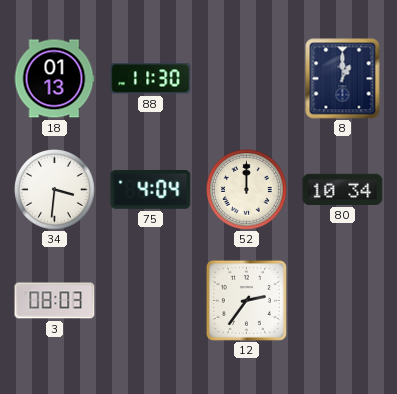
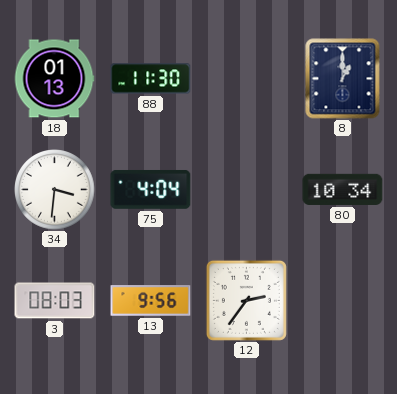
52: 12:00 -> none (247, 190)
13: none -> 9:56 (151, 301)
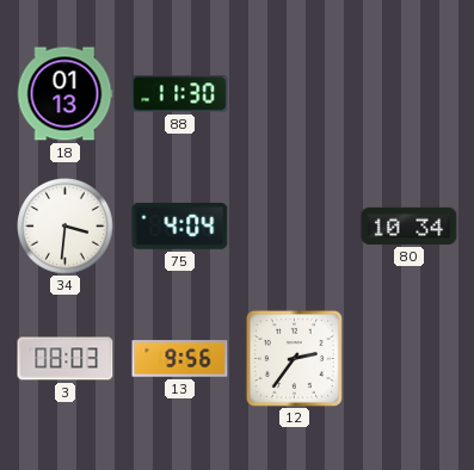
8: 1:00 -> none (343, 79)
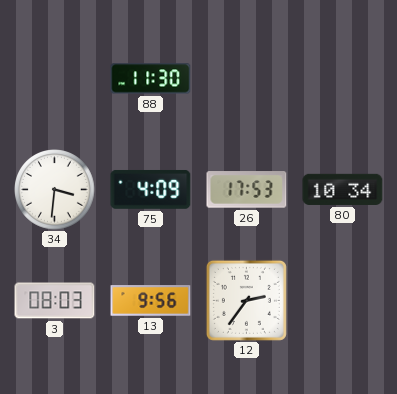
18: 01:13 -> none (64, 94)
75: 4:04 -> 4:09 (151, 189)
26: none -> 17:53 (247, 190)
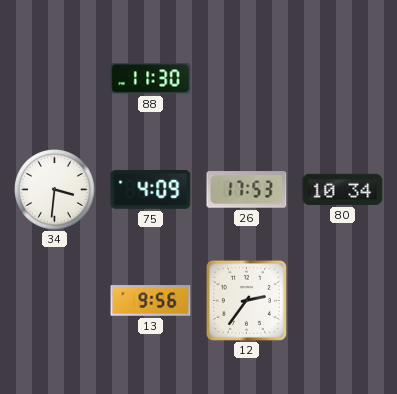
3: 08:03 -> none (55, 301)
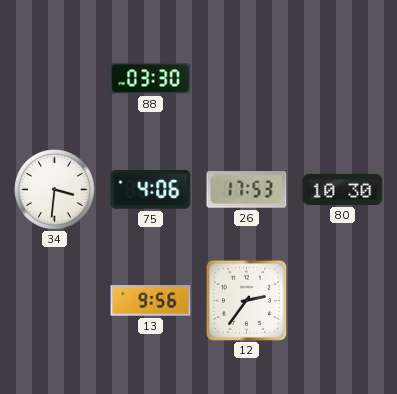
88: 11:30 -> 03:30 (151, 79)
75: 4:09 -> 4:06 (151, 189)
80: 10:34 -> 10:30 (343, 189)
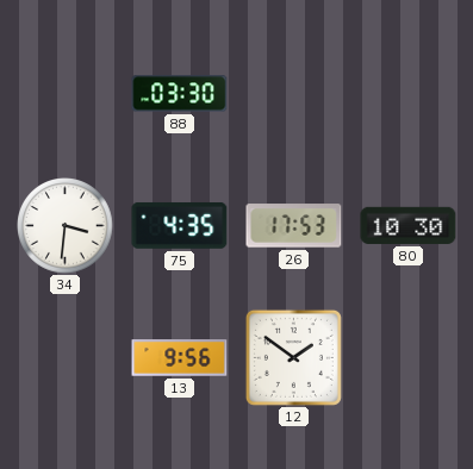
75: 4:06 -> 4:35 (180, 225)
12: 2:36 -> 1:51 (293, 357)
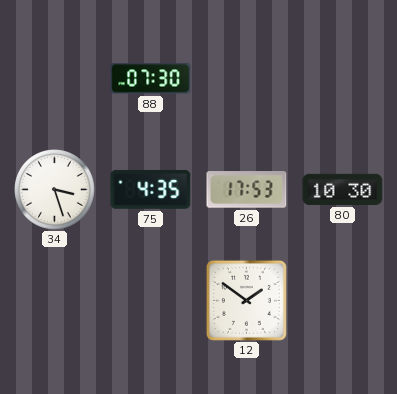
88: 03:30 -> 07:30 (151, 79)
34: 3:31 -> 3:27 (55, 190)
13: 9:56 -> none (180, 358)
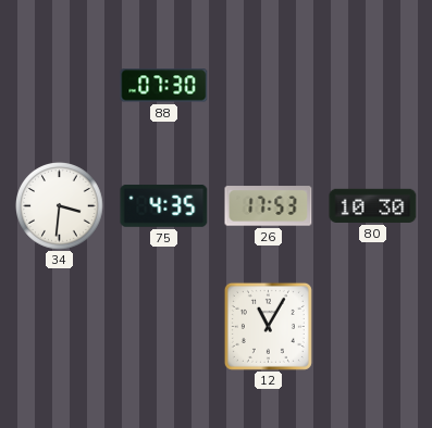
34: 3:27 -> 3:31 (60, 206)
12: 1:51 -> 11:05 (268, 326)
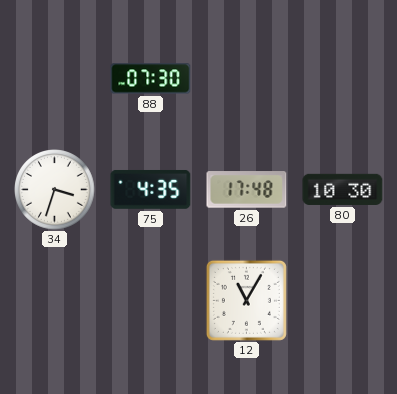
34: 3:31 -> 3:33 (55, 190)
26: 17:53 -> 17:48 (247, 190)
